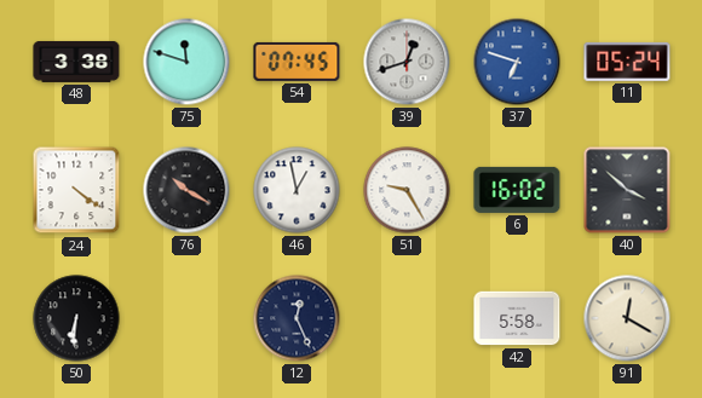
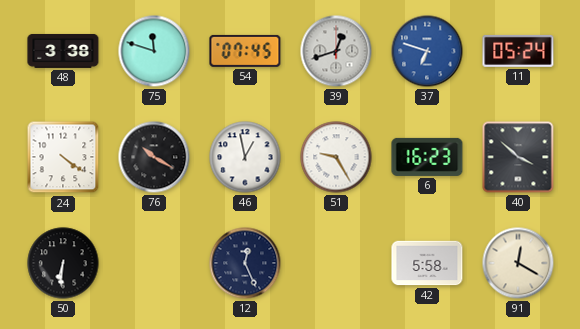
6: 16:02 -> 16:23 (427, 157)
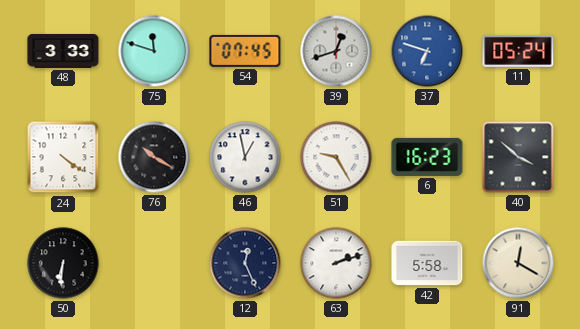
48: 3:38 -> 3:33 (63, 51)
63: none -> 2:12 (336, 263)
